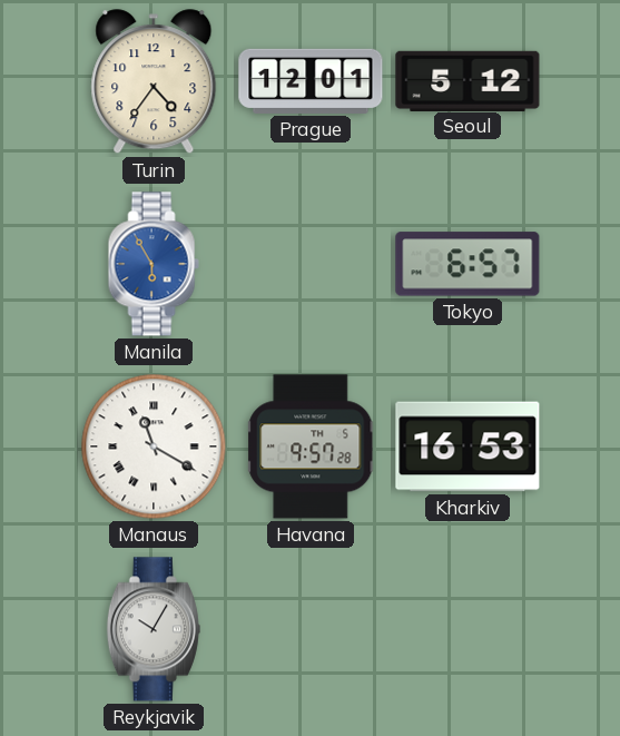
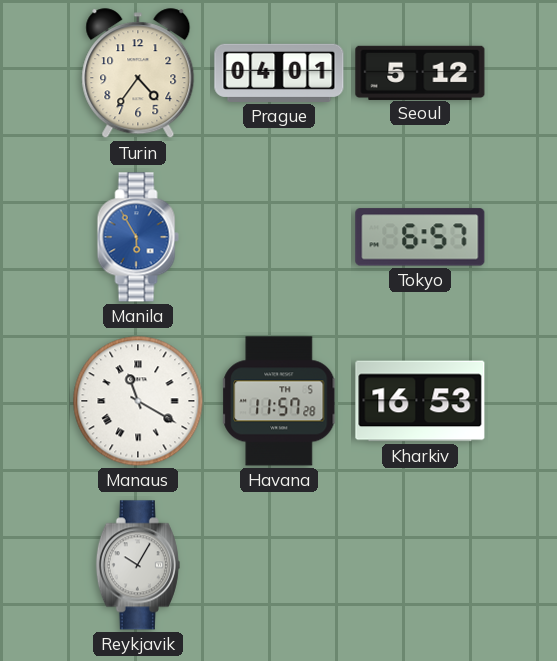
Prague: 12:01 -> 04:01 (279, 73)
Havana: 9:57 -> 11:57 (280, 401)
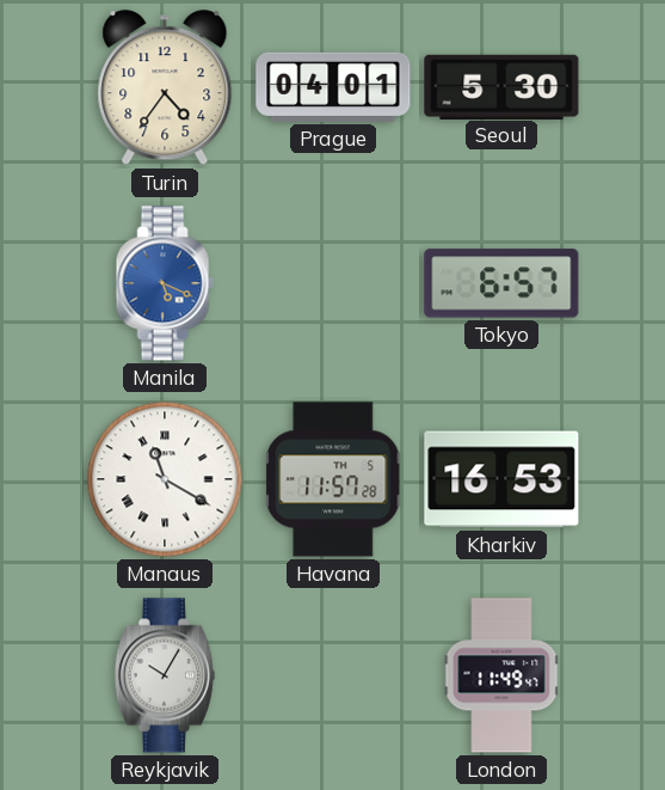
Seoul: 5:12 -> 5:30 (501, 86)
Manila: 5:55 -> 5:19 (165, 283)
London: none -> 11:49 (501, 675)
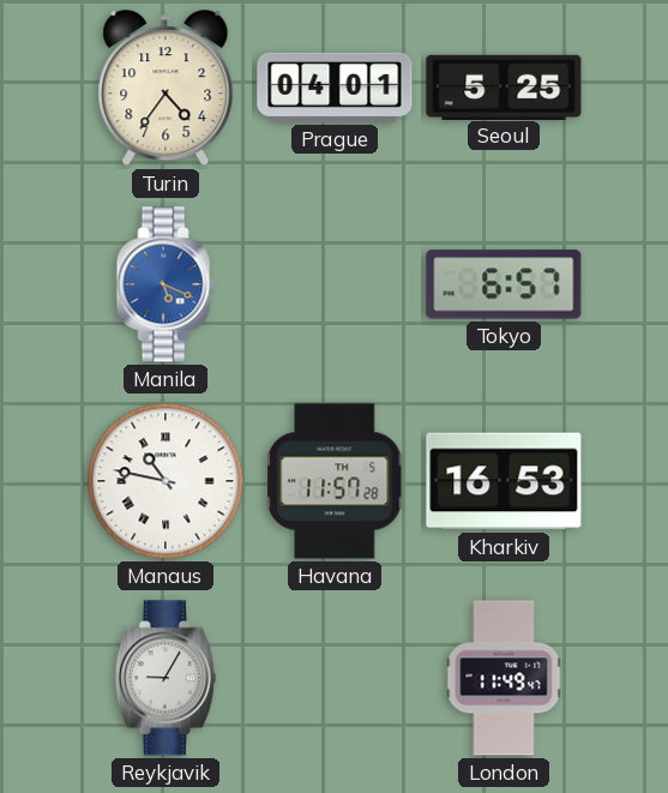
Seoul: 5:30 -> 5:25 (504, 86)
Manaus: 11:20 -> 10:47 (166, 481)
Reykjavik: 10:05 -> 9:05 (166, 678)
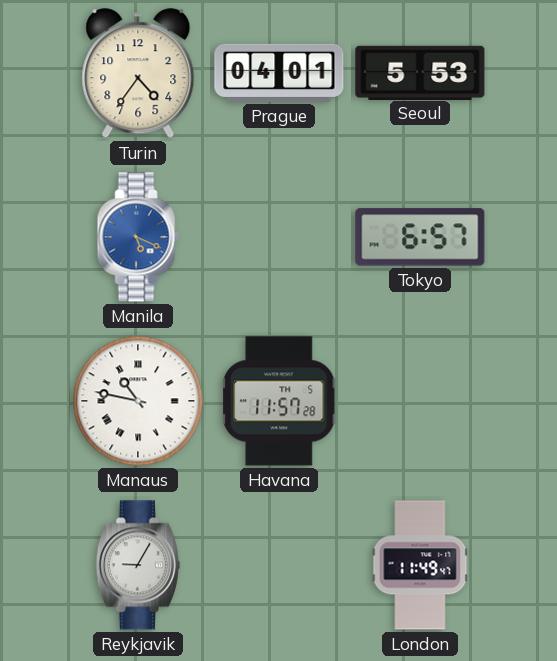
Seoul: 5:25 -> 5:53 (420, 72)
Kharkiv: 16:53 -> none (504, 481)
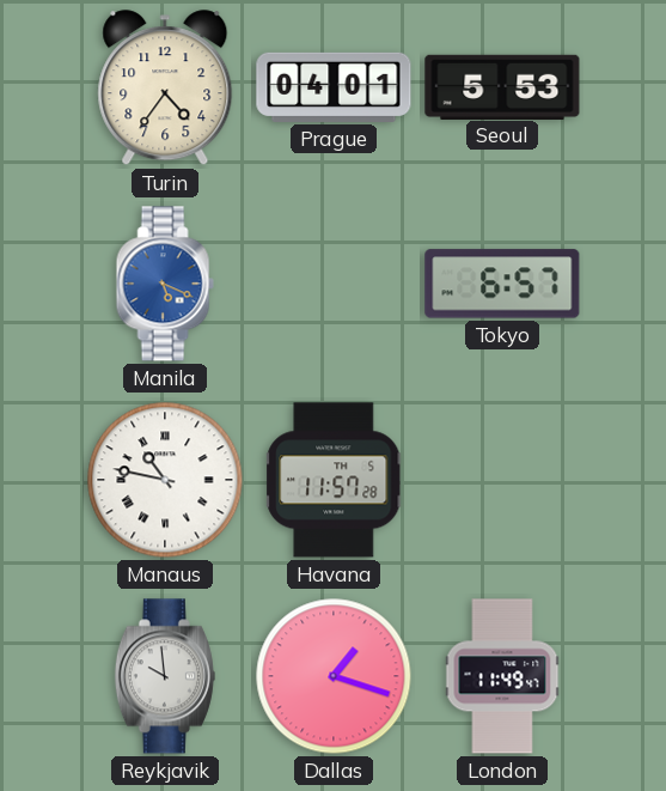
Reykjavik: 9:05 -> 9:59 (165, 676)
Dallas: none -> 1:18 (334, 676)
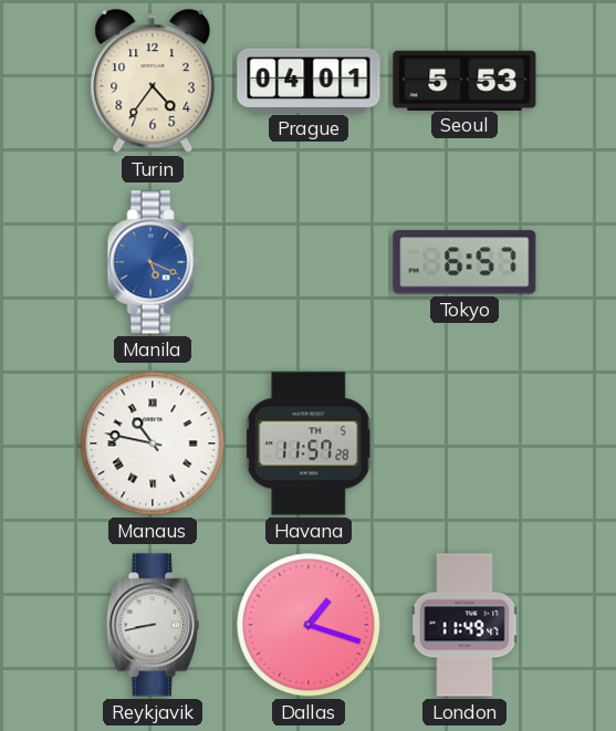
Reykjavik: 9:59 -> 8:43 (153, 625)
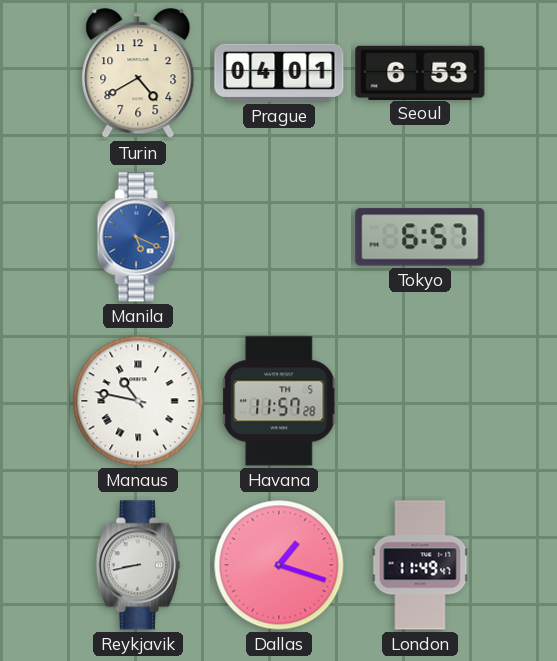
Turin: 4:36 -> 4:40 (138, 74)
Seoul: 5:53 -> 6:53 (420, 72)
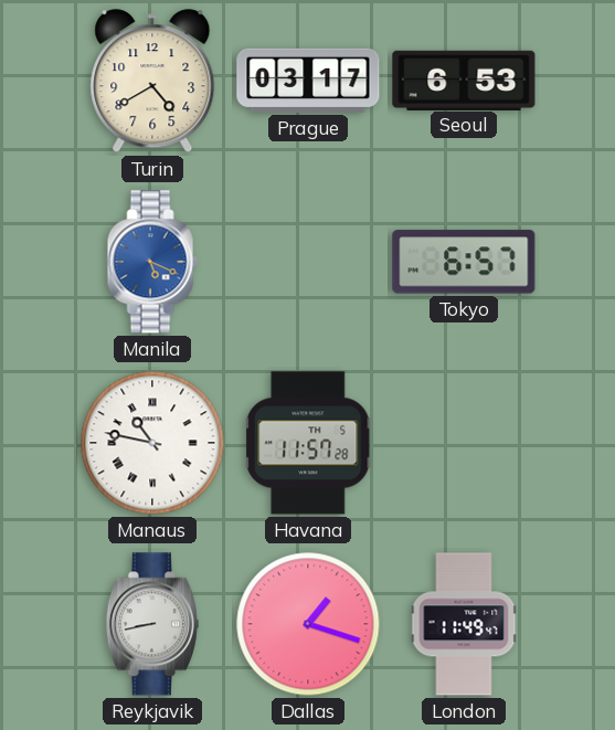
Prague: 04:01 -> 03:17 (308, 81)
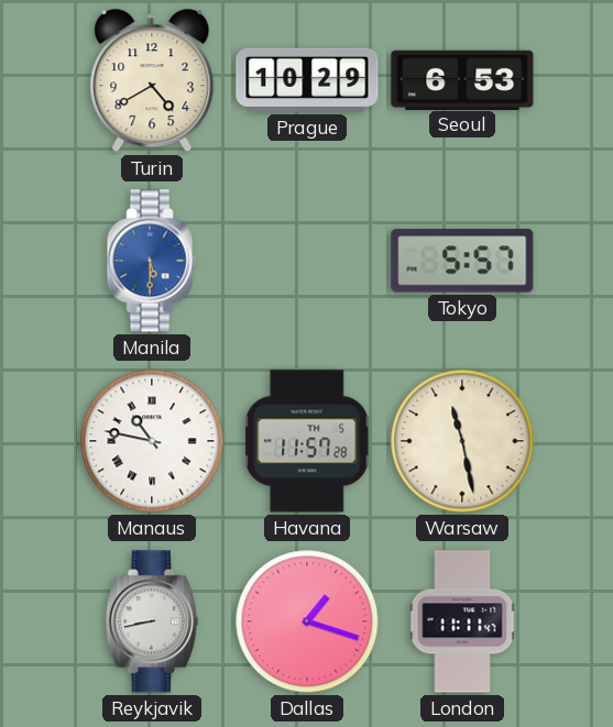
Prague: 03:17 -> 10:29 (307, 80)
Manila: 5:19 -> 5:30 (152, 261)
Tokyo: 6:57 -> 5:57 (462, 261)
Warsaw: none -> 11:28 (462, 441)
London: 11:49 -> 11:11 (462, 621)
